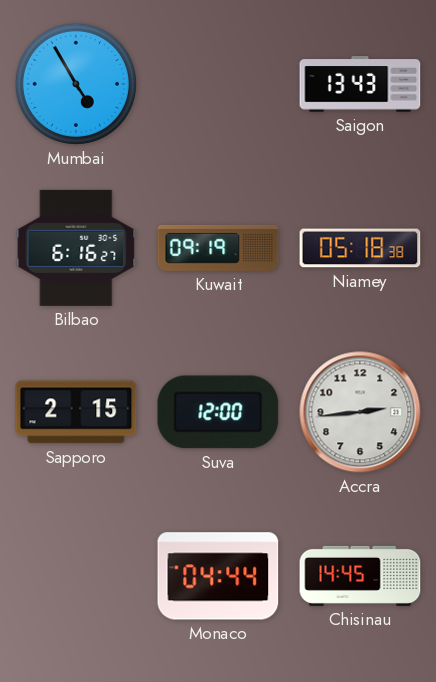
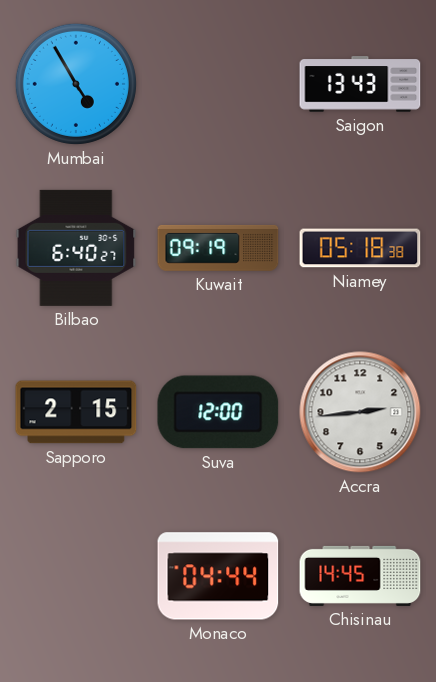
Bilbao: 6:16 -> 6:40 (76, 248)
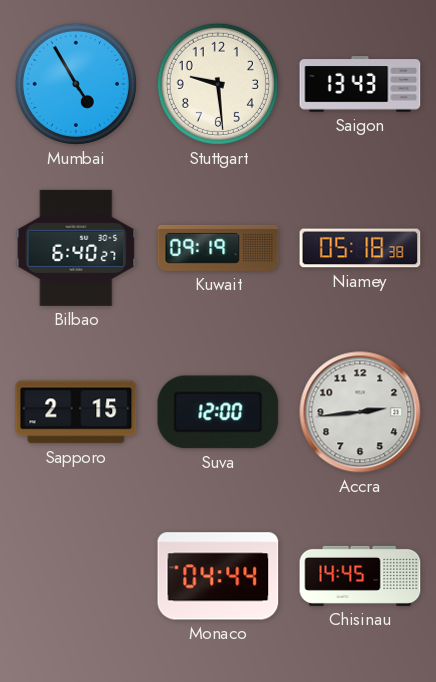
Stuttgart: none -> 9:29 (218, 84)
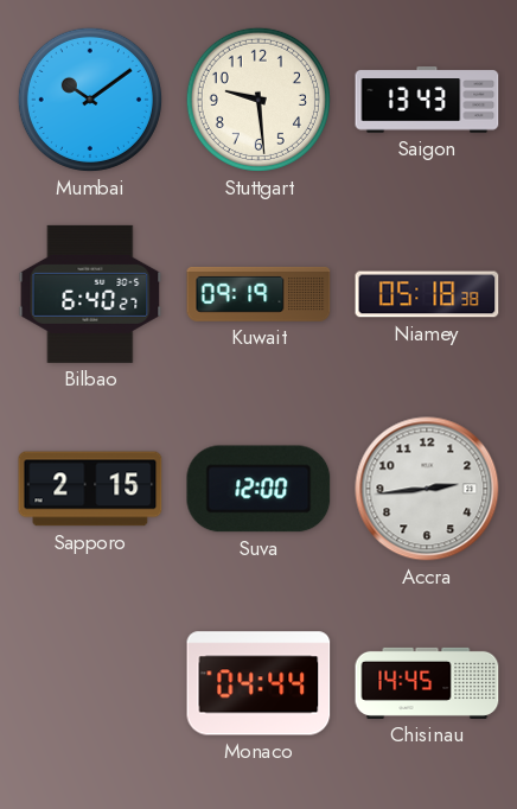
Mumbai: 4:55 -> 10:09 (90, 100)
